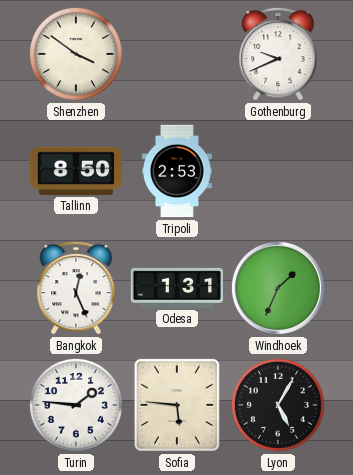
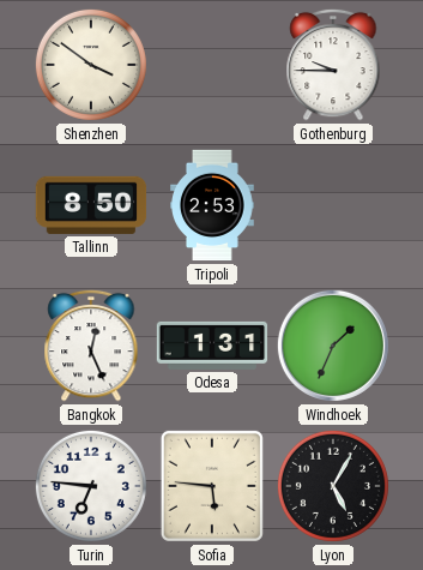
Gothenburg: 9:41 -> 9:45 (333, 65)
Turin: 1:46 -> 6:46 (91, 486)
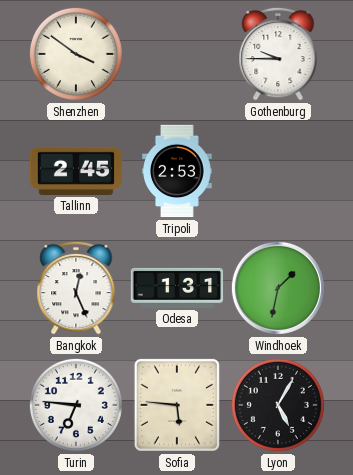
Tallinn: 8:50 -> 2:45 (76, 171)
Windhoek: 1:34 -> 1:32 (278, 288)
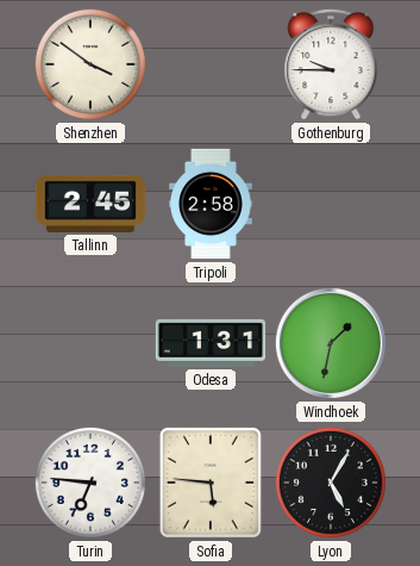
Tripoli: 2:53 -> 2:58 (211, 204)
Bangkok: 12:26 -> none (76, 288)
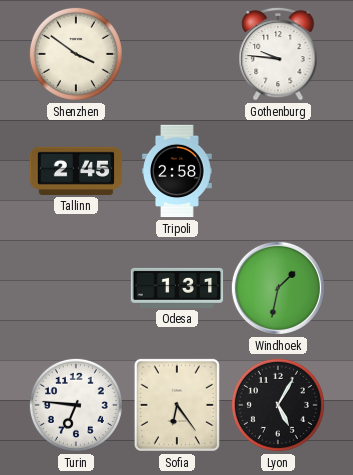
Gothenburg: 9:45 -> 9:46 (278, 54)
Sofia: 5:46 -> 6:24 (177, 405)
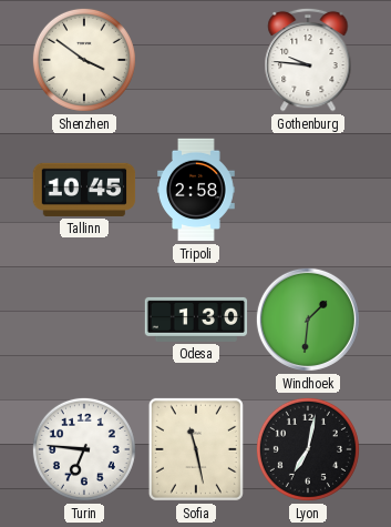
Tallinn: 2:45 -> 10:45 (84, 190)
Odesa: 1:31 -> 1:30 (196, 320)
Windhoek: 1:32 -> 1:31 (308, 320)
Sofia: 6:24 -> 11:28 (196, 449)
Lyon: 5:05 -> 7:02 (308, 449)
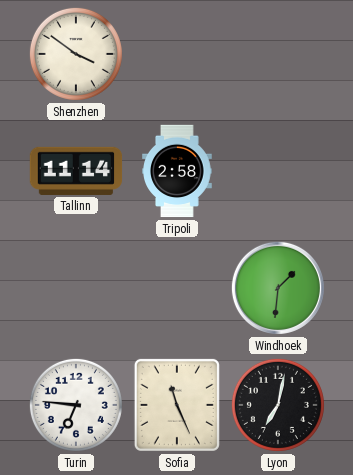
Gothenburg: 9:46 -> none (308, 60)
Tallinn: 10:45 -> 11:14 (76, 171)
Odesa: 1:30 -> none (196, 320)
Sofia: 11:28 -> 11:26 (177, 405)
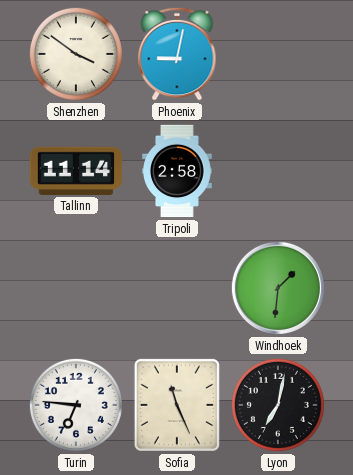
Phoenix: none -> 9:02 (177, 54)
